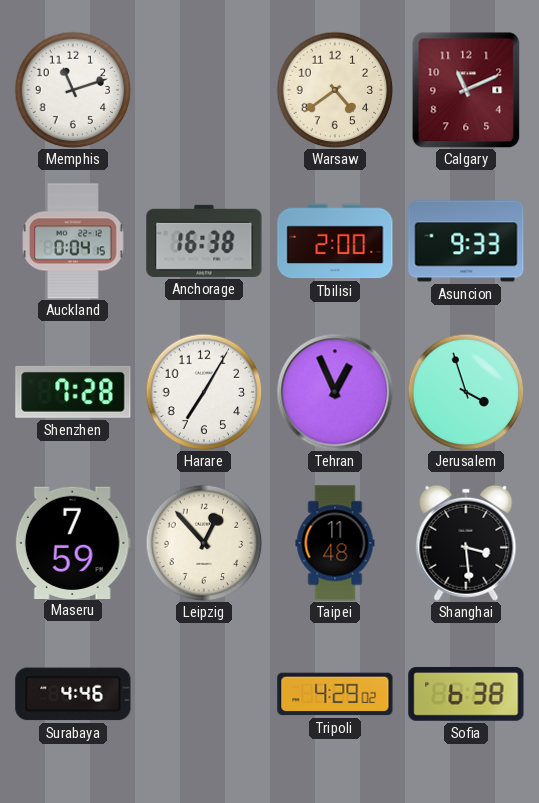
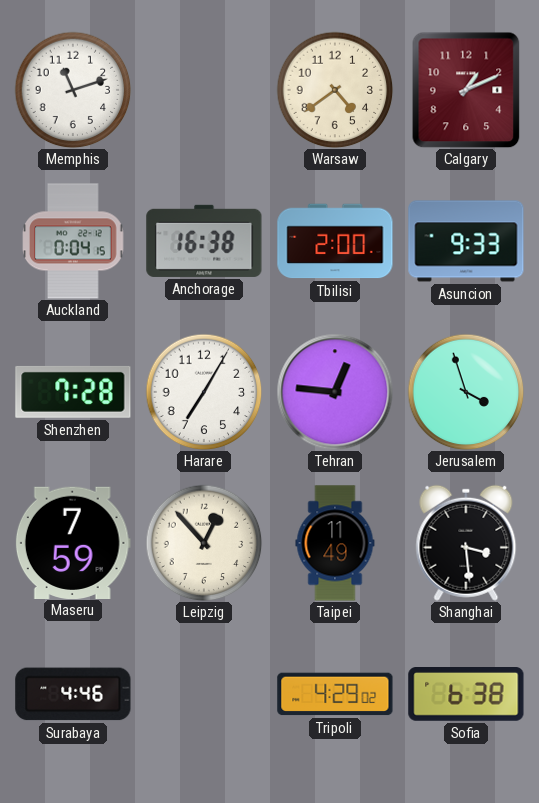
Calgary: 11:11 -> 1:11 (466, 90)
Tehran: 12:56 -> 12:46 (335, 392)
Taipei: 11:48 -> 11:49 (335, 543)
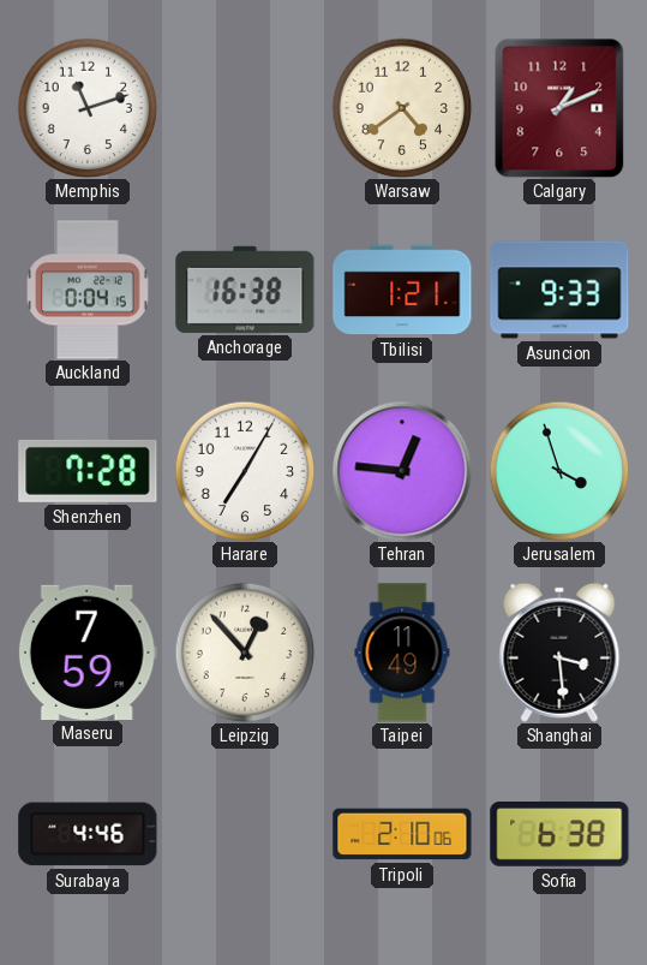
Tbilisi: 2:00 -> 1:21 (402, 290)
Tripoli: 4:29 -> 2:10 (402, 834)
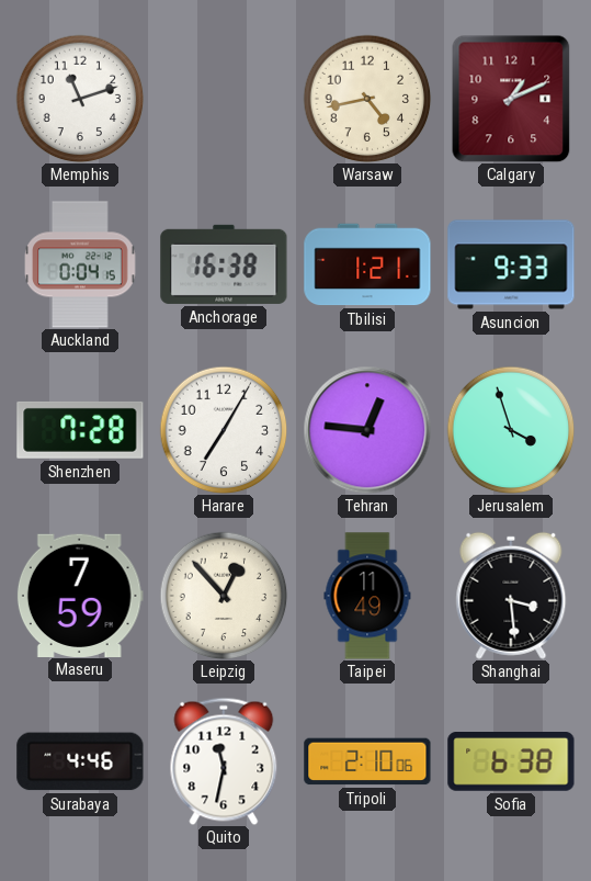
Warsaw: 4:39 -> 4:43 (367, 99)
Quito: none -> 11:32 (224, 761)
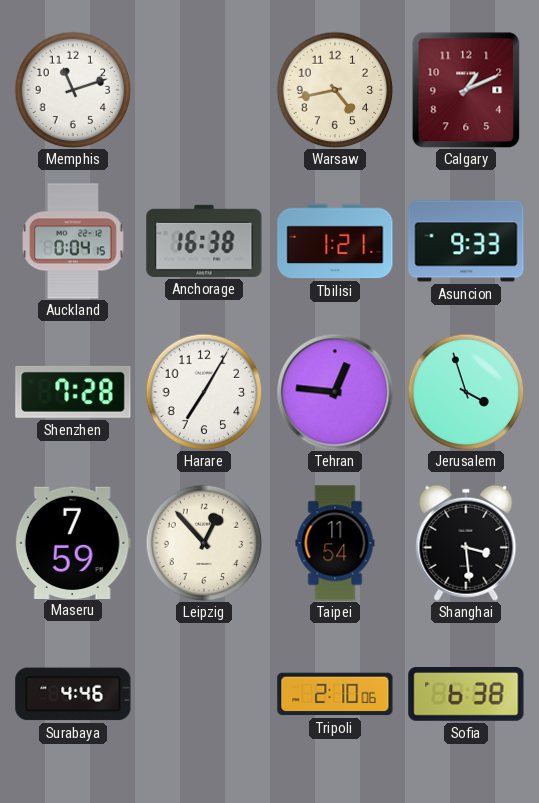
Taipei: 11:49 -> 11:54 (335, 543)
Quito: 11:32 -> none (224, 761)
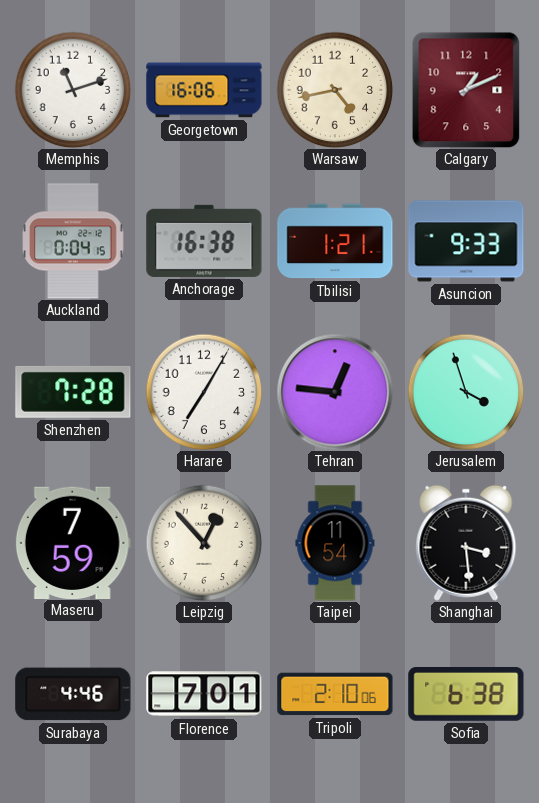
Georgetown: none -> 16:06 (204, 90)
Florence: none -> 7:01 (204, 694)
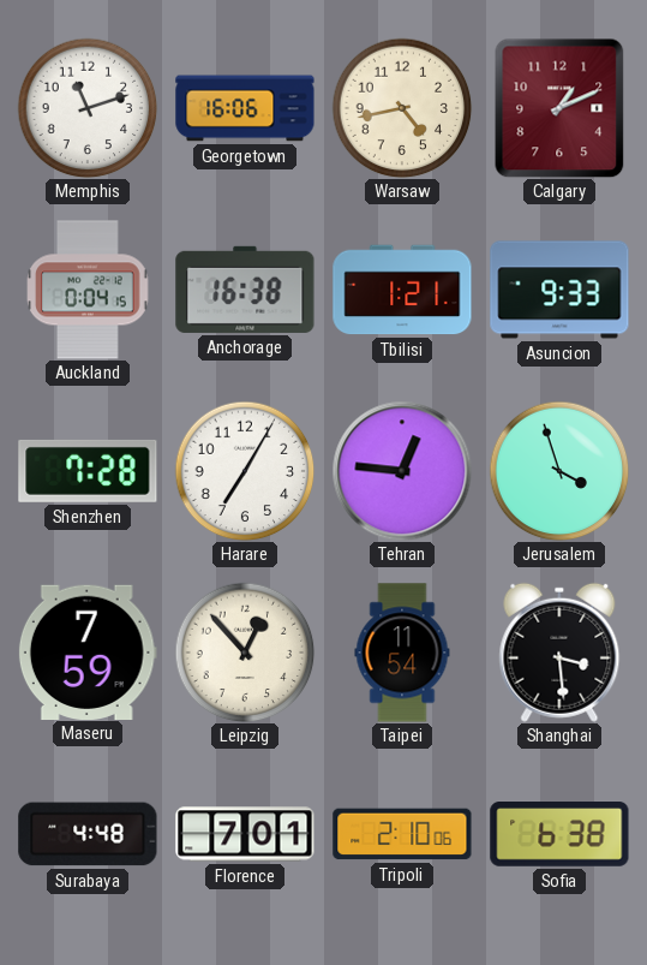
Surabaya: 4:46 -> 4:48 (88, 834)
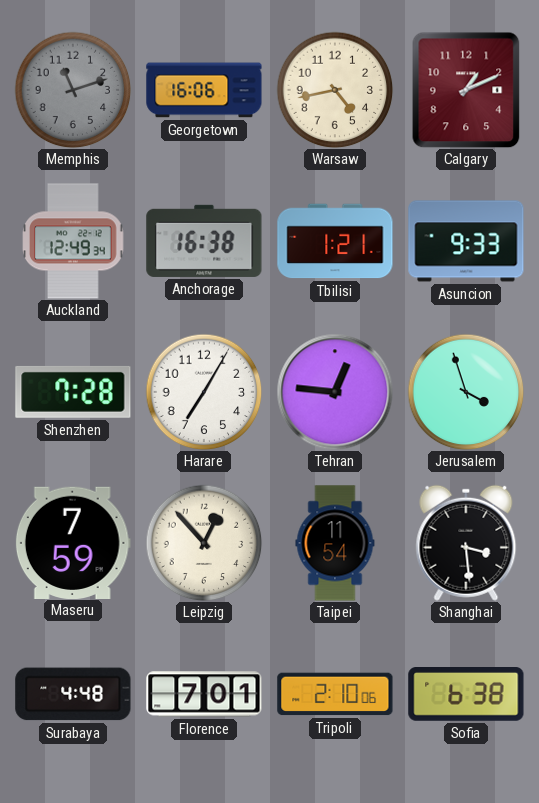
Memphis dial: white -> grey (73, 90)
Auckland: 0:04 -> 12:49 (73, 241)
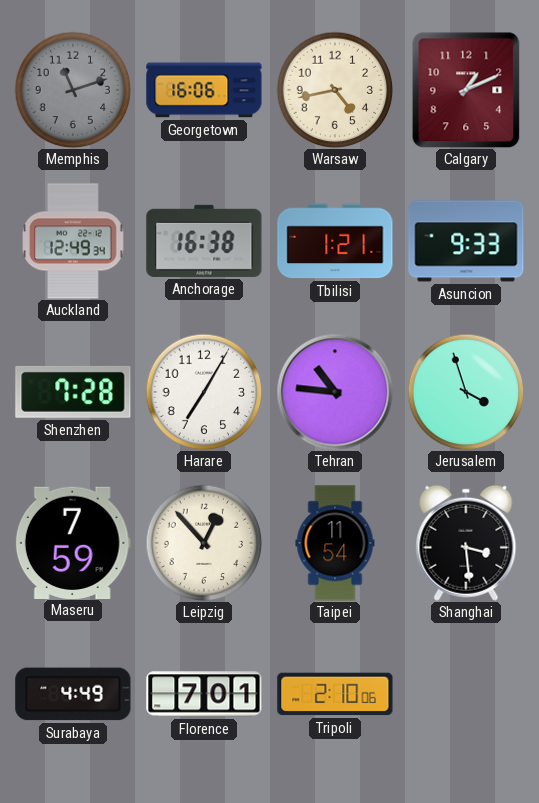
Tehran: 12:46 -> 10:46 (335, 392)
Surabaya: 4:48 -> 4:49 (73, 694)
Sofia: 6:38 -> none (466, 695)
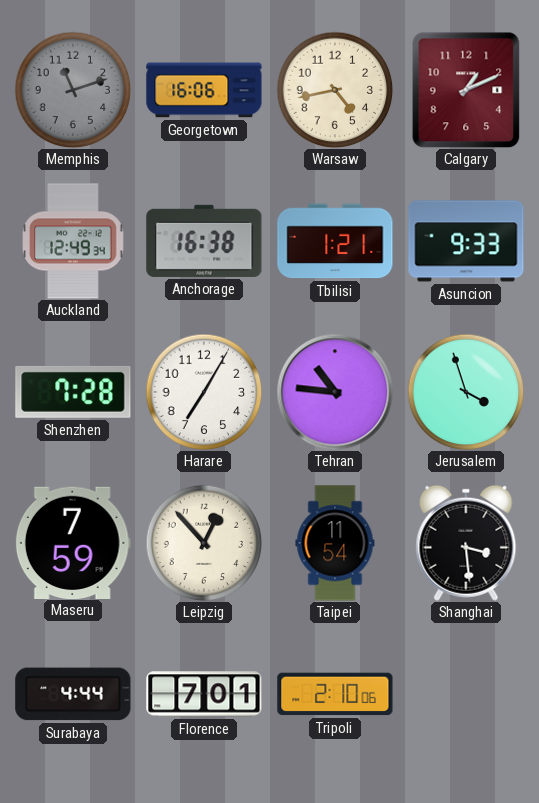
Surabaya: 4:49 -> 4:44 (73, 694)
